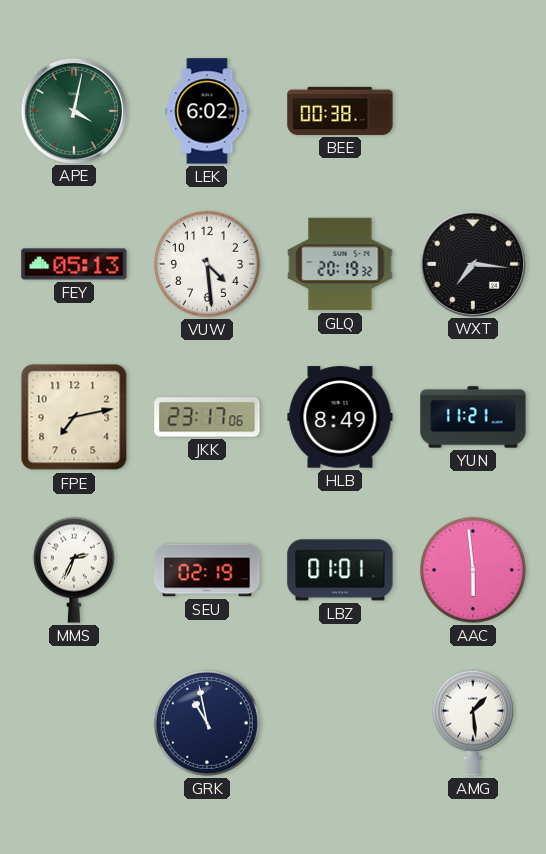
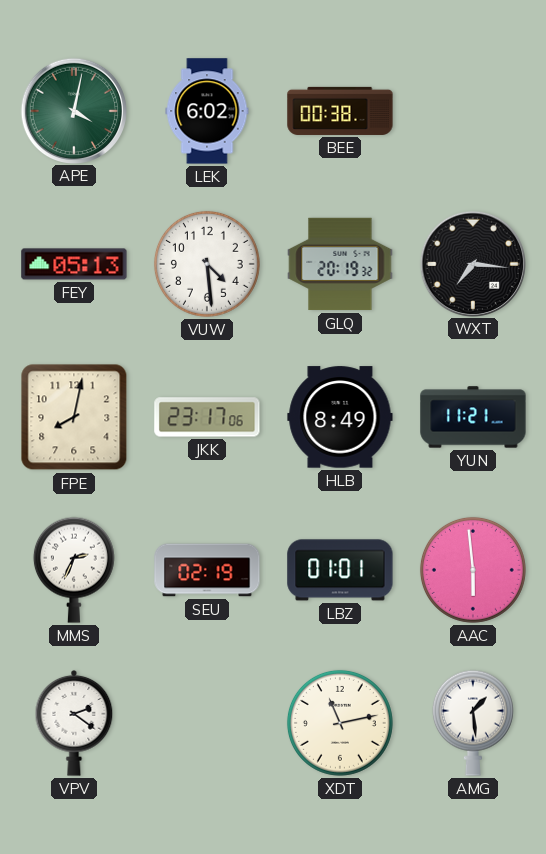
FPE: 7:13 -> 8:02 (74, 417)
VPV: none -> 2:21 (74, 723)
GRK: 10:58 -> none (207, 723)
XDT: none -> 11:13 (340, 723)
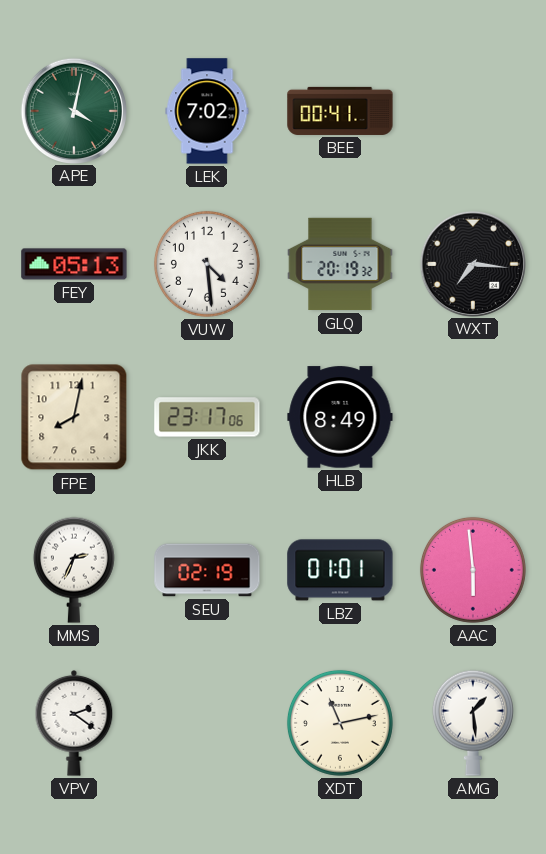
LEK: 6:02 -> 7:02 (207, 111)
BEE: 00:38 -> 00:41 (340, 111)
YUN: 11:21 -> none (473, 417)
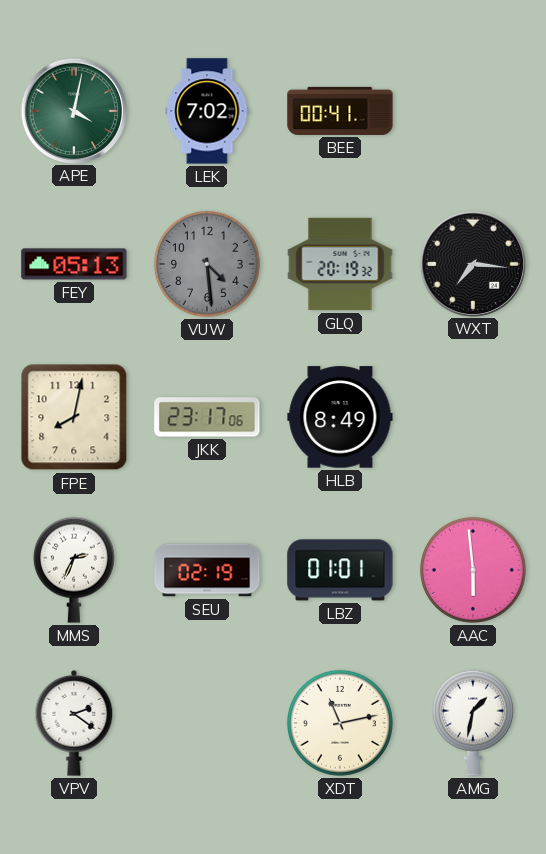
VUW dial: white -> grey (207, 264)
AMG: 1:29 -> 1:32 (473, 723)
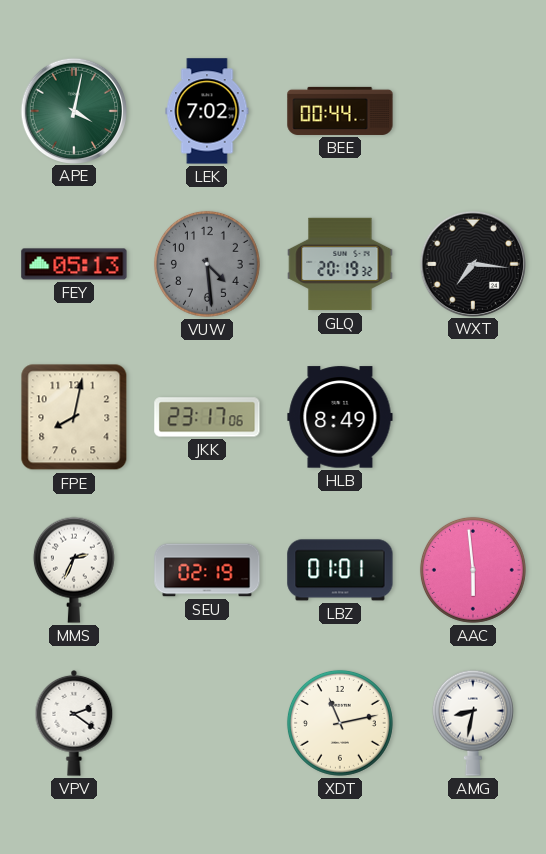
BEE: 00:41 -> 00:44 (340, 111)
AMG: 1:32 -> 8:32 (473, 723)
